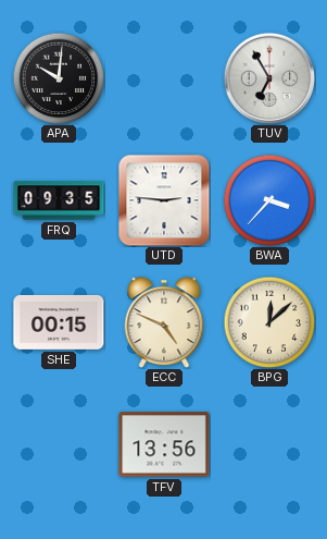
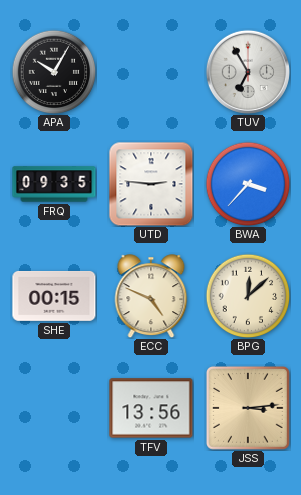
APA: 10:01 -> 10:05 (54, 72)
JSS: none -> 3:14 (249, 408)
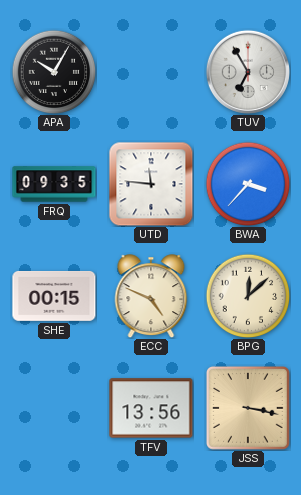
UTD: 2:46 -> 11:46 (151, 184)
JSS: 3:14 -> 3:17 (249, 408)
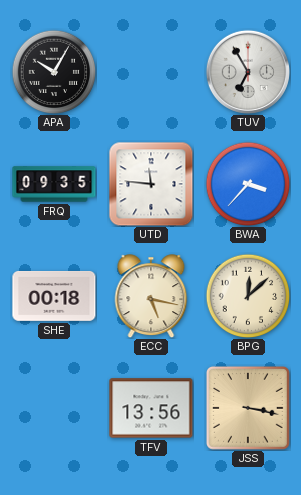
SHE: 00:15 -> 00:18 (54, 296)
ECC: 4:49 -> 5:17 (151, 296)
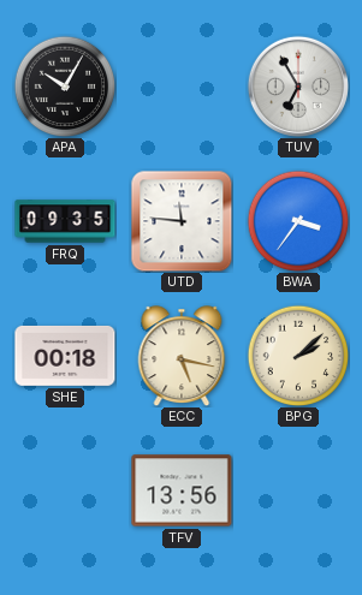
BWA: 3:37 -> 3:36 (298, 221)
BPG: 12:08 -> 2:08 (298, 356)
JSS: 3:17 -> none (249, 408)
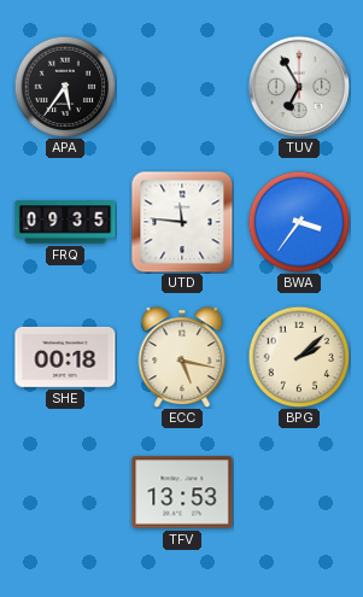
APA: 10:05 -> 5:36 (65, 87)
TFV: 13:56 -> 13:53 (182, 492)
